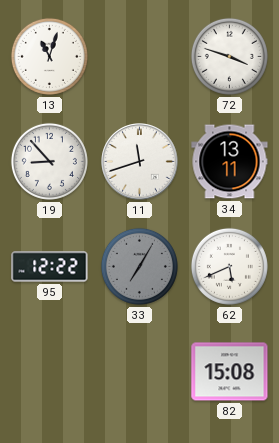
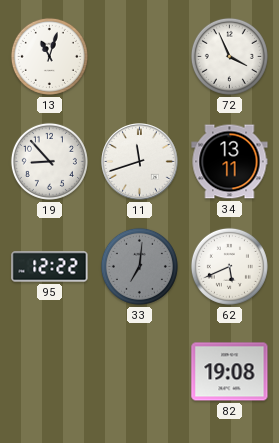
72: 3:48 -> 3:56 (229, 56)
33: 7:05 -> 7:01 (139, 266)
82: 15:08 -> 19:08 (230, 372)
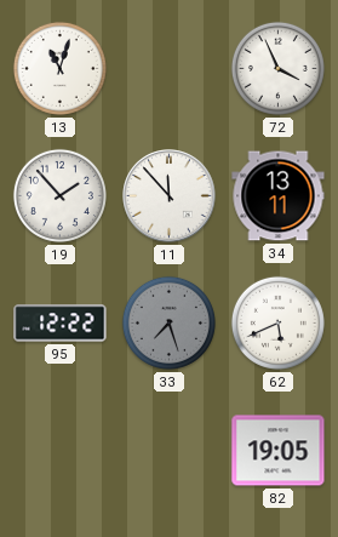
19: 8:53 -> 1:53 (59, 195)
11: 11:42 -> 11:53 (170, 196)
33: 7:01 -> 7:27 (168, 322)
82: 19:08 -> 19:05 (279, 451)
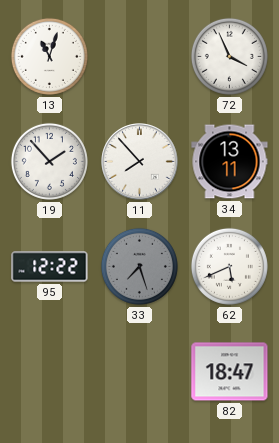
11: 11:53 -> 7:53 (140, 162)
82: 19:05 -> 18:47 (230, 372)
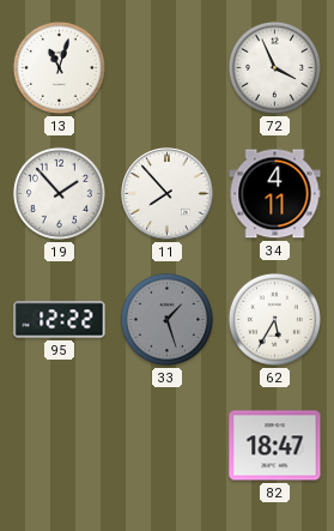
34: 13:11 -> 4:11 (275, 194)
33: 7:27 -> 1:27 (166, 319)
62: 5:41 -> 5:35 (274, 319)
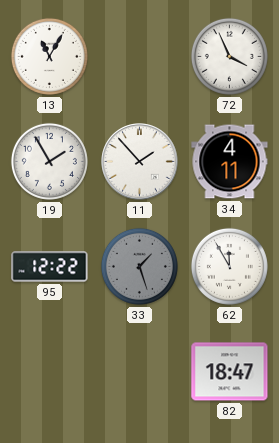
13: 11:03 -> 11:05 (49, 56)
19: 1:53 -> 1:55 (49, 161)
11: 7:53 -> 1:53 (140, 162)
62: 5:35 -> 11:55 (229, 266)
